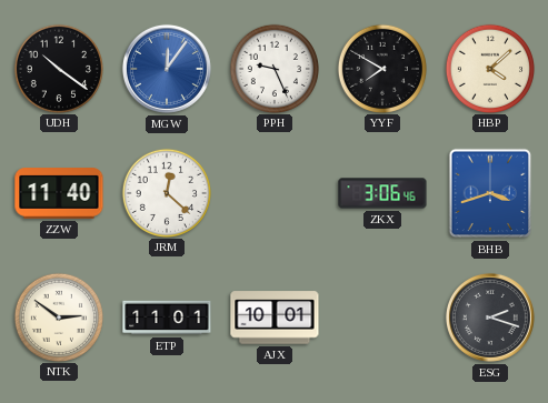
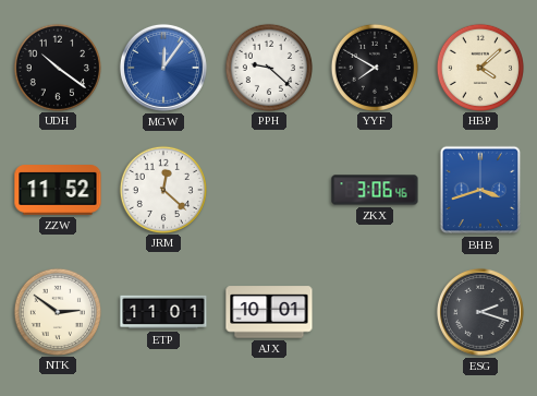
PPH: 9:26 -> 9:22 (268, 67)
ZZW: 11:40 -> 11:52 (58, 190)
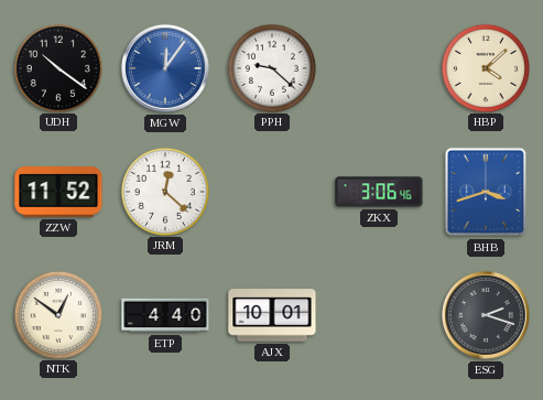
YYF: 7:50 -> none (374, 67)
NTK: 2:51 -> 12:51 (57, 314)
ETP: 11:01 -> 4:40 (165, 315)
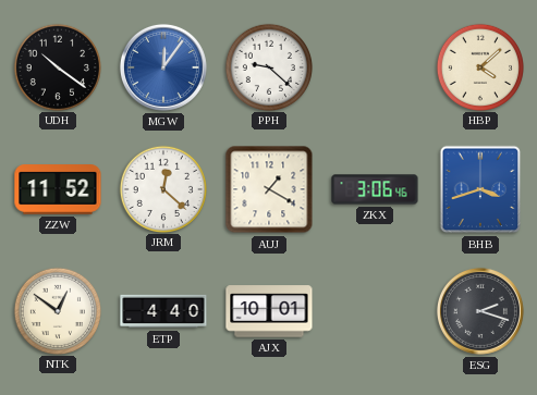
AUJ: none -> 1:20 (269, 189)
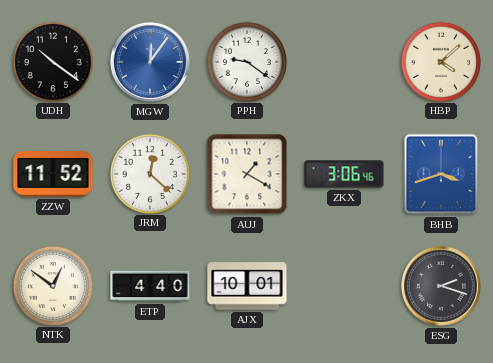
PPH: 9:22 -> 9:21 (246, 61)
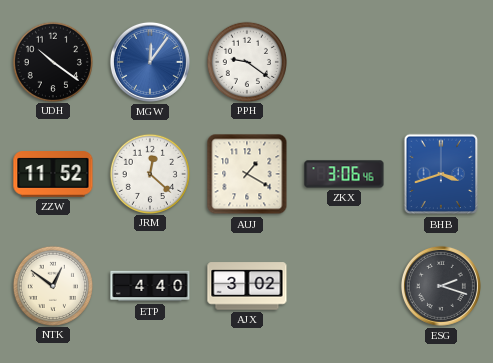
HBP: 4:08 -> none (440, 61)
AJX: 10:01 -> 3:02 (247, 286)
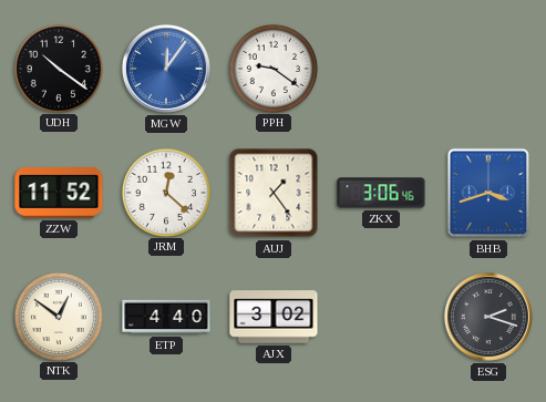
AUJ: 1:20 -> 1:24 (274, 193)
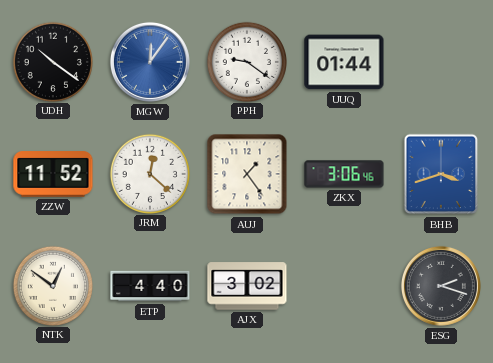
UUQ: none -> 01:44 (344, 62)
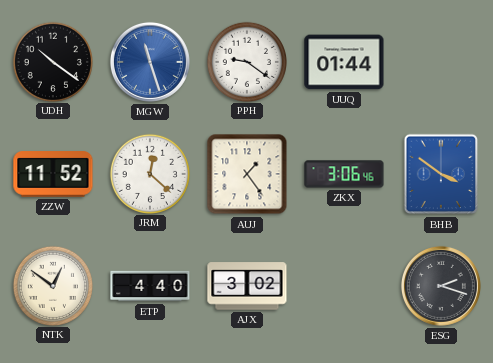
MGW: 12:06 -> 11:27 (150, 62)
BHB: 3:42 -> 3:51 (441, 174)
